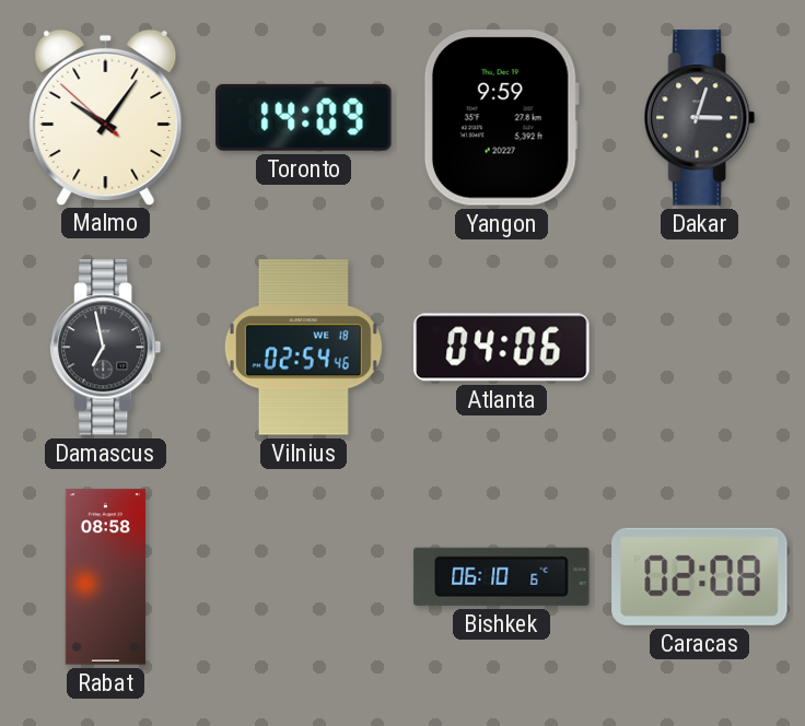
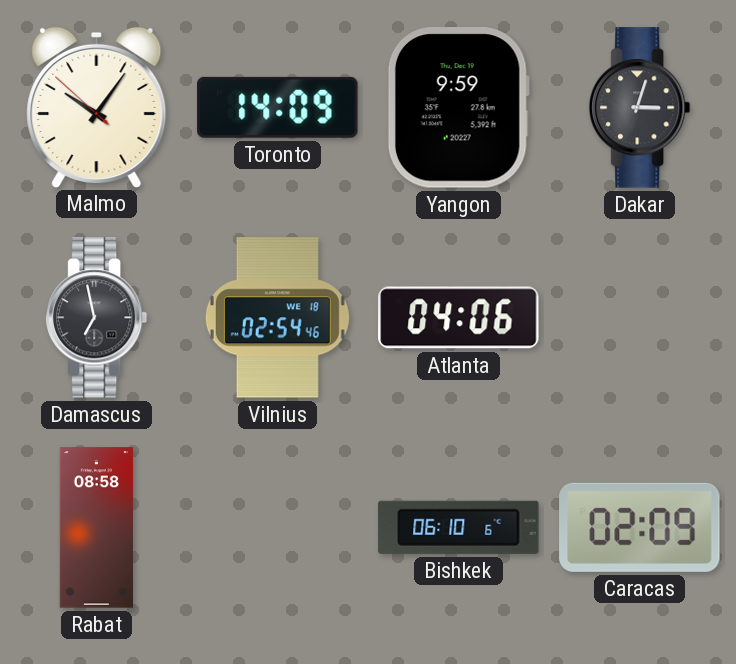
Caracas: 02:08 -> 02:09 (640, 527)
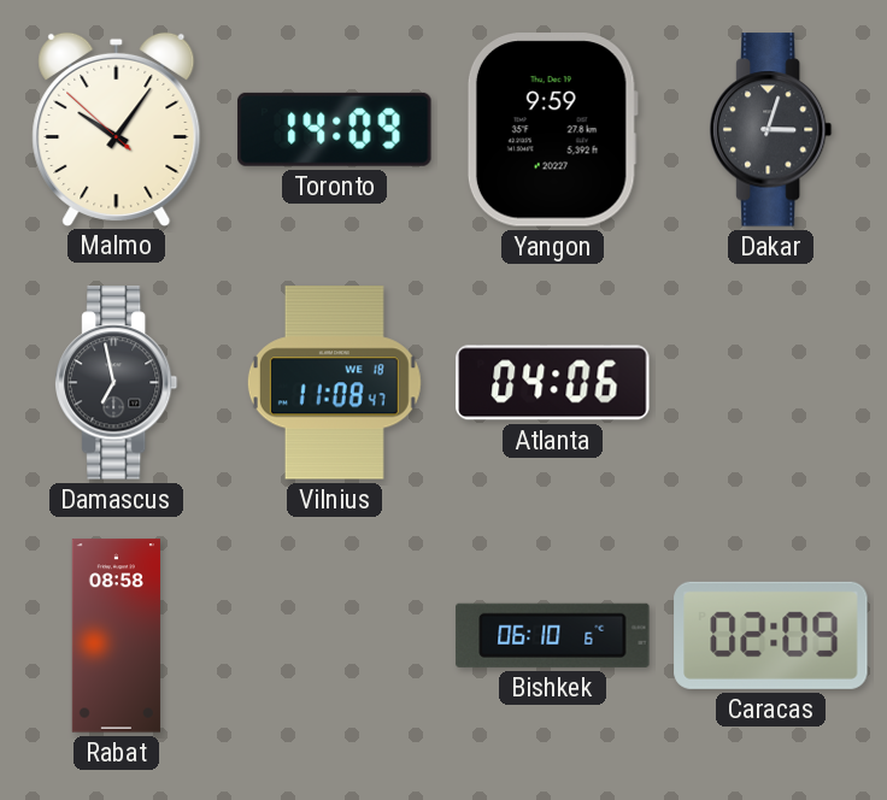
Vilnius: 02:54 -> 11:08 (334, 383)
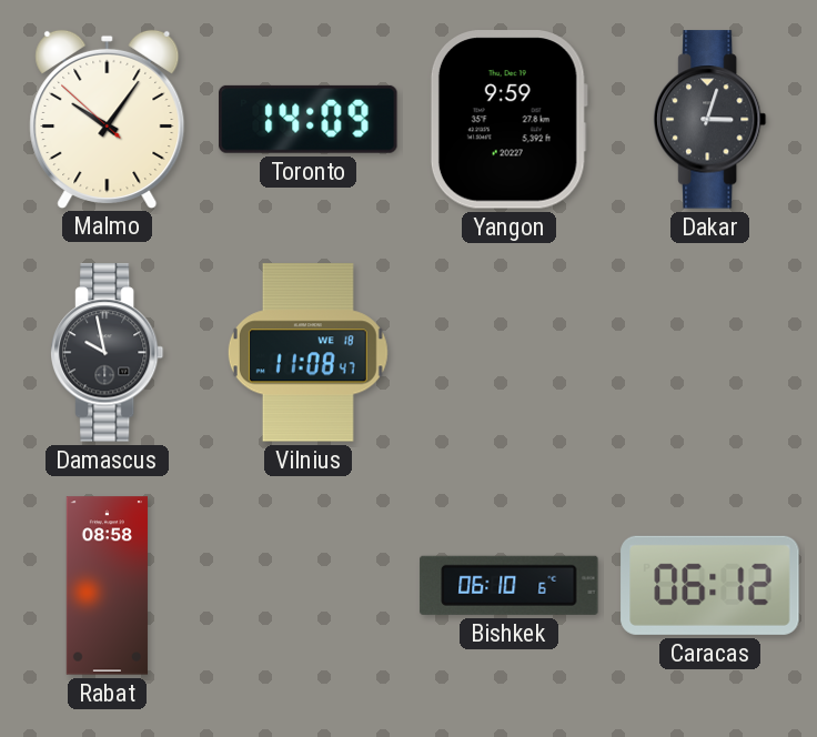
Damascus: 6:58 -> 9:58 (108, 353)
Atlanta: 04:06 -> none (553, 383)
Caracas: 02:09 -> 06:12 (710, 585)
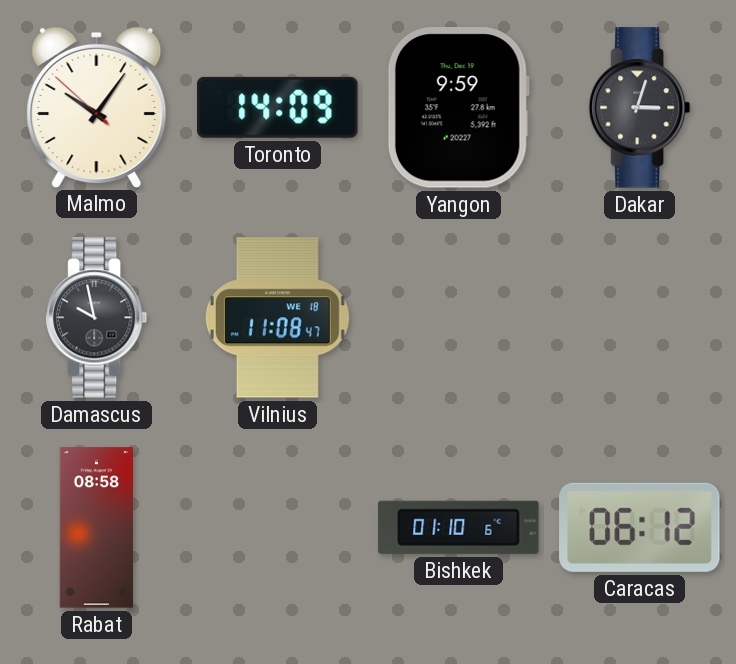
Bishkek: 06:10 -> 01:10 (459, 527)
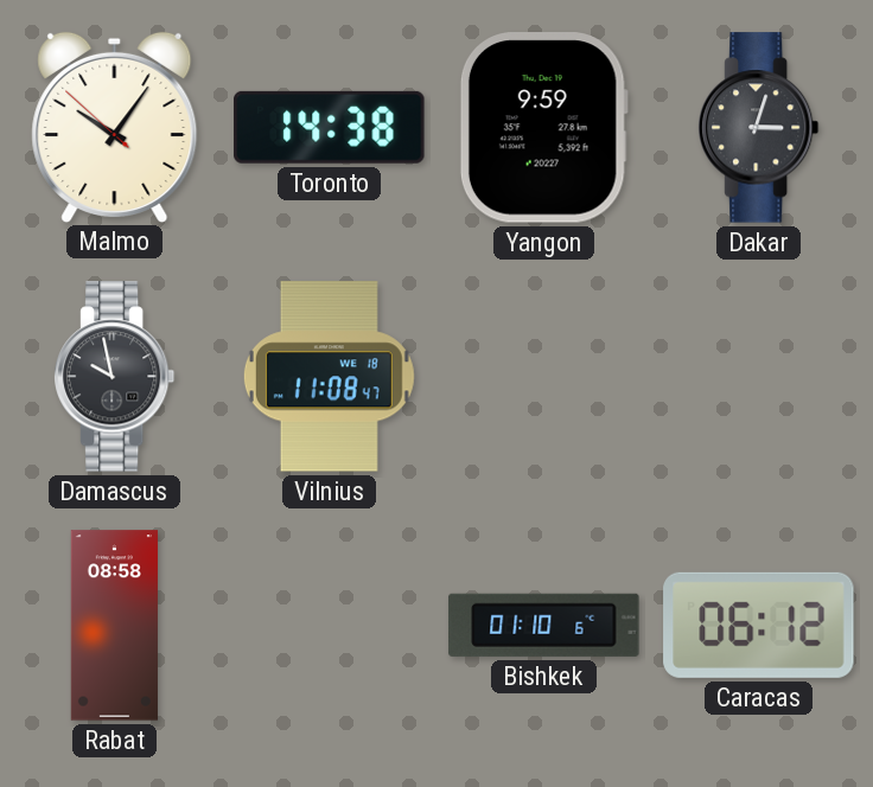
Toronto: 14:09 -> 14:38 (330, 127)
